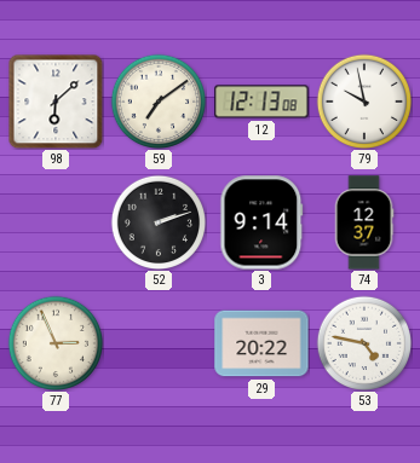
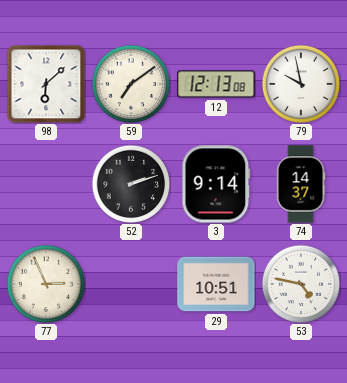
74: 12:37 -> 14:37 (301, 184)
29: 20:22 -> 10:51 (216, 284)
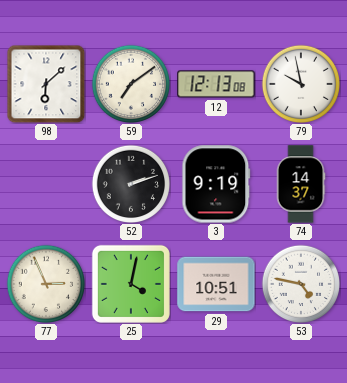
3: 9:14 -> 9:19 (216, 184)
25: none -> 4:02 (131, 284)
